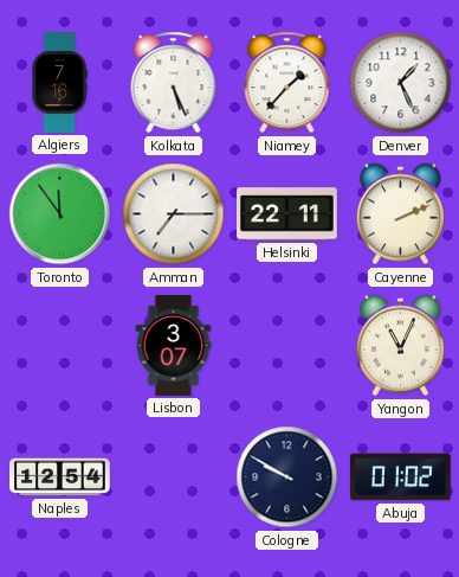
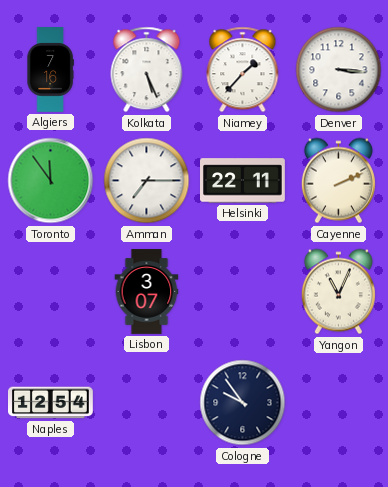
Denver: 1:26 -> 3:16 (339, 70)
Cologne: 9:50 -> 9:54 (243, 403)
Abuja: 01:02 -> none (400, 477)
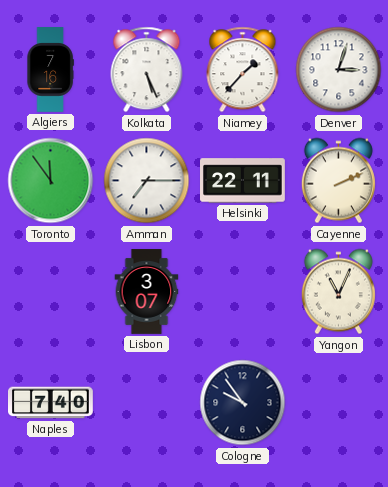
Denver: 3:16 -> 3:03 (339, 70)
Naples: 12:54 -> 7:40 (51, 403)
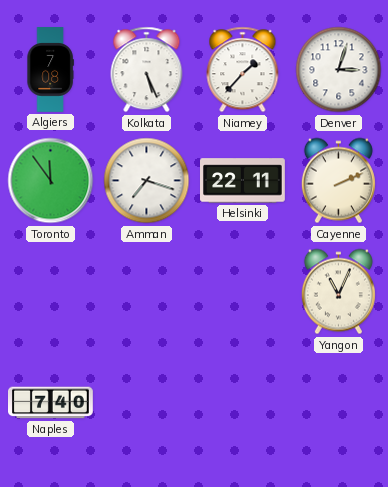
Algiers: 7:16 -> 7:08 (50, 70)
Amman: 7:15 -> 7:18 (147, 181)
Lisbon: 3:07 -> none (147, 292)
Cologne: 9:54 -> none (243, 403)
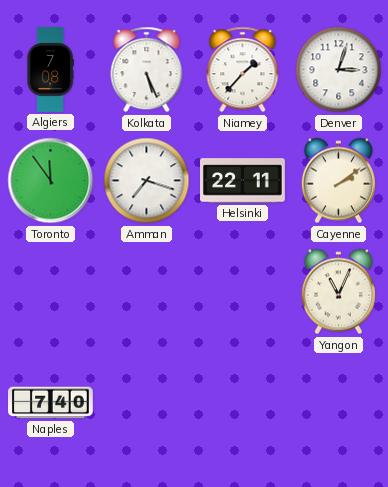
Cayenne: 2:11 -> 2:09 (338, 181)
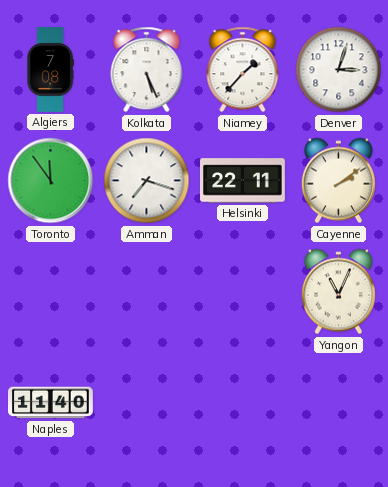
Naples: 7:40 -> 11:40 (51, 403)
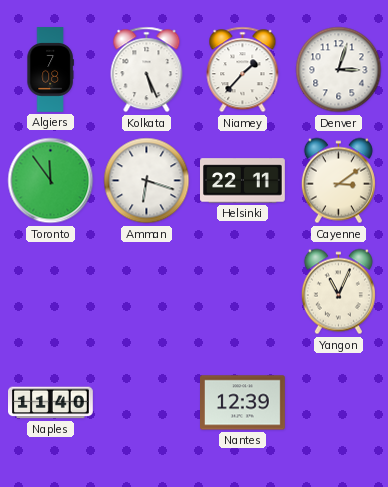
Amman: 7:18 -> 6:18 (147, 181)
Cayenne: 2:09 -> 3:09 (338, 181)
Nantes: none -> 12:39 (243, 403)
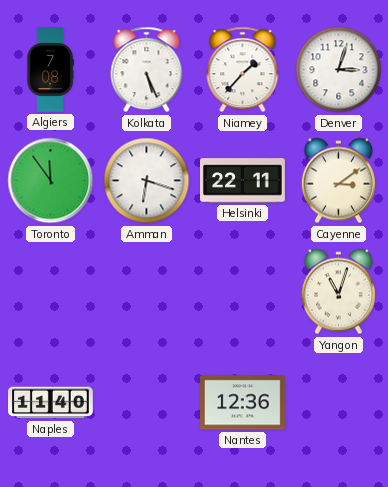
Yangon: 11:04 -> 11:03 (338, 292)
Nantes: 12:39 -> 12:36 (243, 403)
